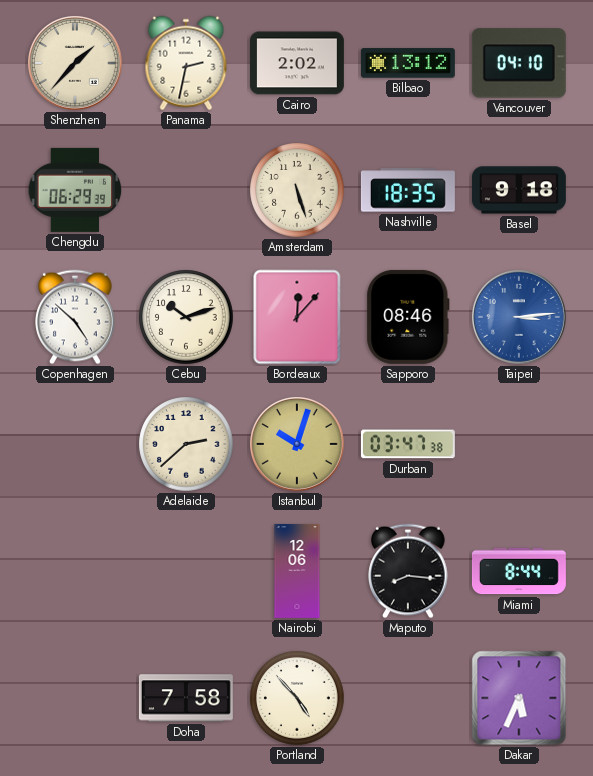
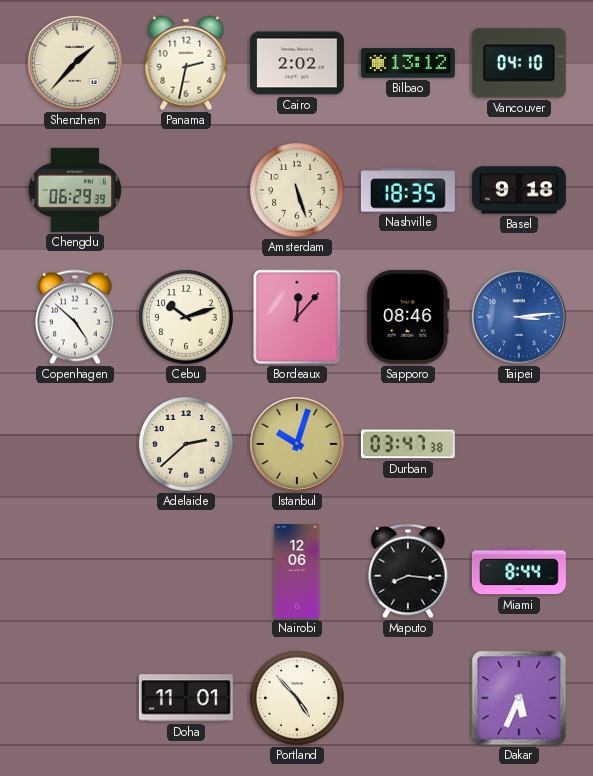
Doha: 7:58 -> 11:01 (186, 698)
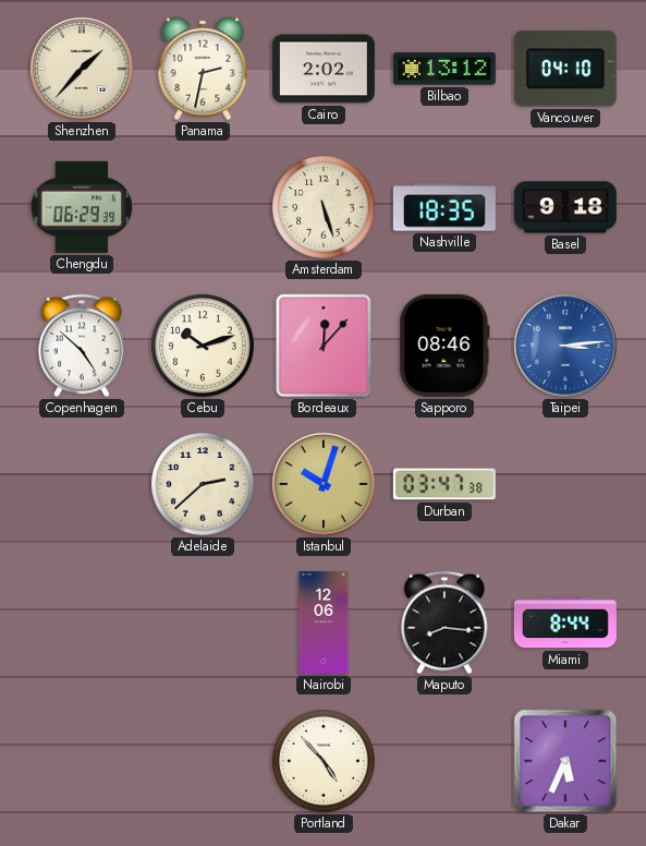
Doha: 11:01 -> none (186, 698)
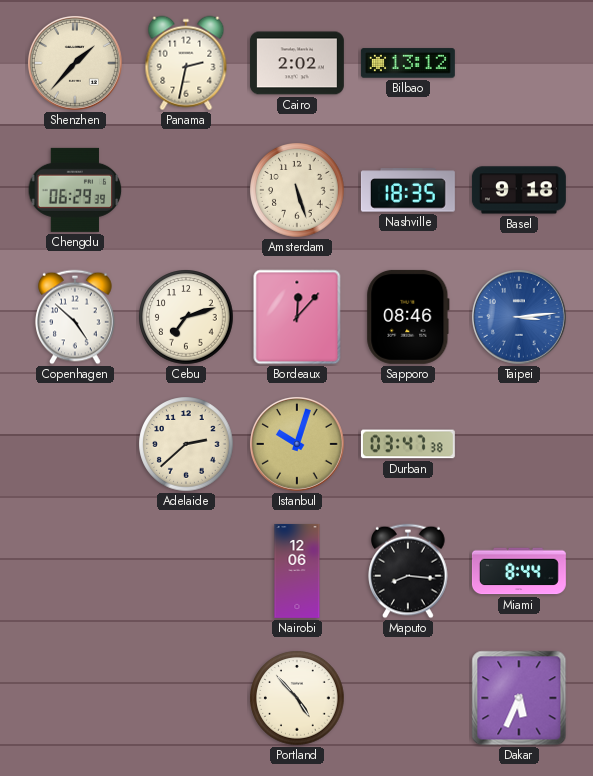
Vancouver: 04:10 -> none (565, 69)
Cebu: 10:12 -> 7:12 (186, 317)
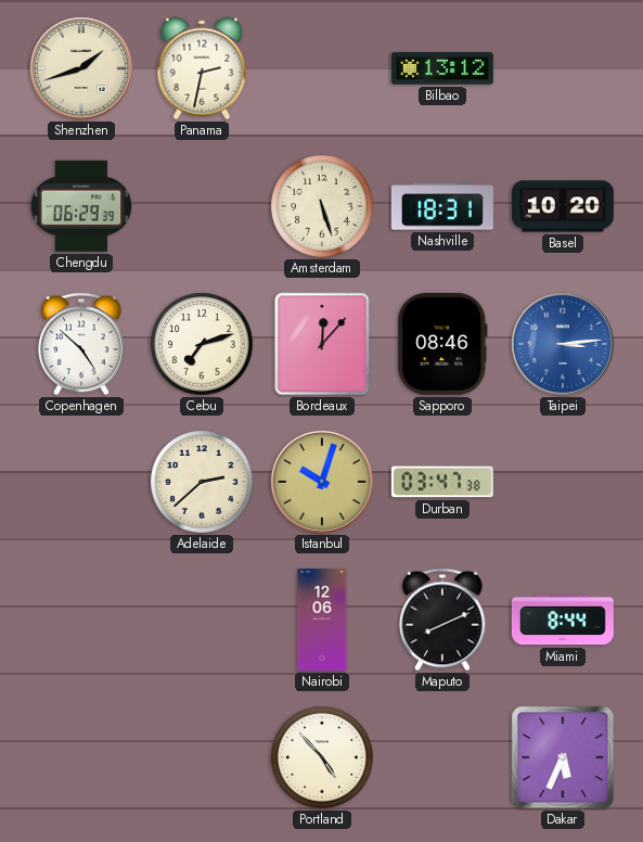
Shenzhen: 1:37 -> 1:42 (81, 68)
Cairo: 2:02 -> none (297, 63)
Nashville: 18:35 -> 18:31 (442, 206)
Basel: 9:18 -> 10:20 (563, 206)
Maputo: 8:16 -> 8:11 (442, 620)
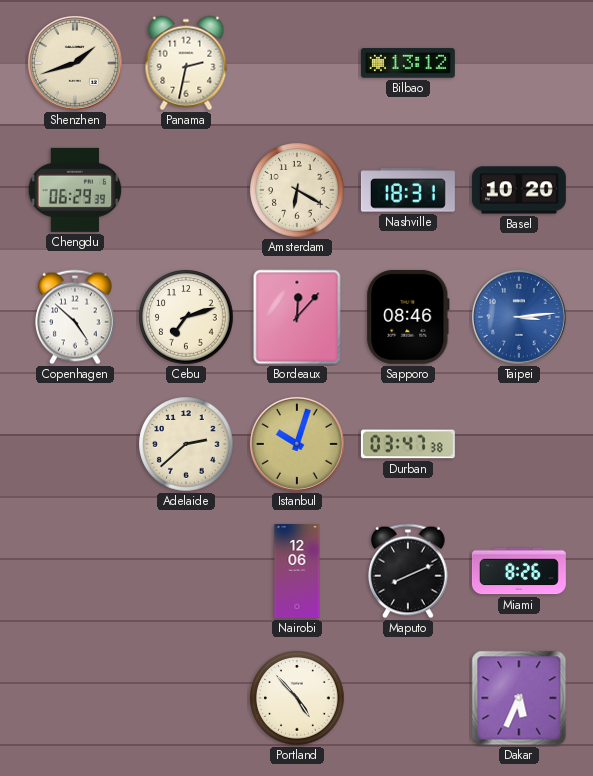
Amsterdam: 5:27 -> 6:20 (297, 190)
Miami: 8:44 -> 8:26 (519, 571)
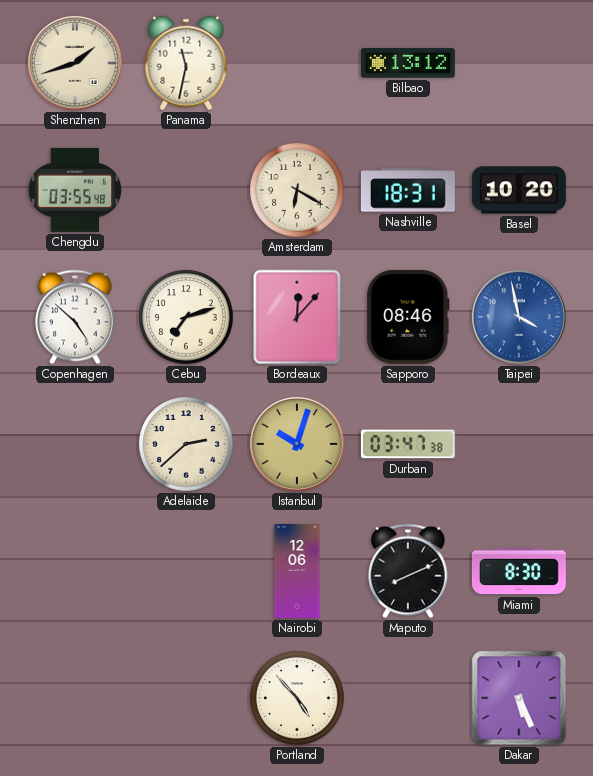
Panama: 2:32 -> 11:32 (186, 63)
Chengdu: 06:29 -> 03:55 (75, 190)
Taipei: 3:14 -> 3:58 (519, 317)
Miami: 8:26 -> 8:30 (519, 571)
Dakar: 5:34 -> 5:26 (519, 698)
